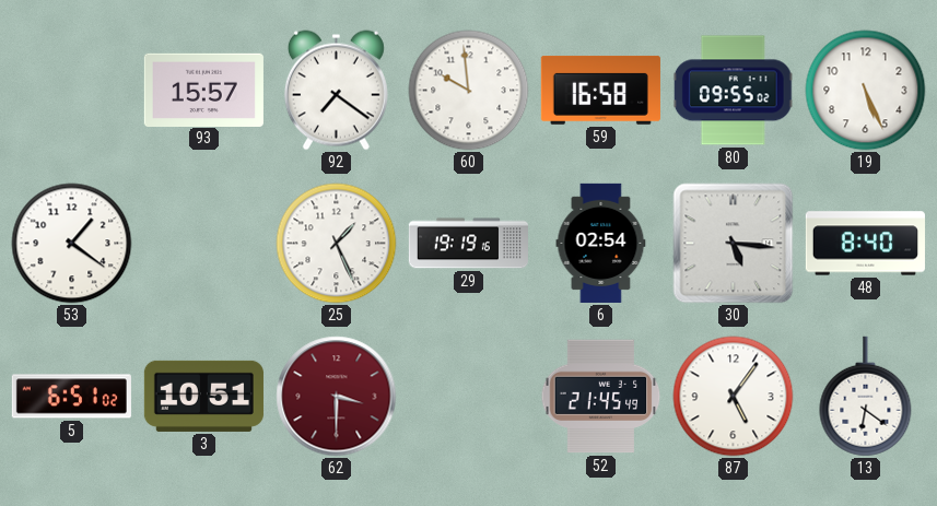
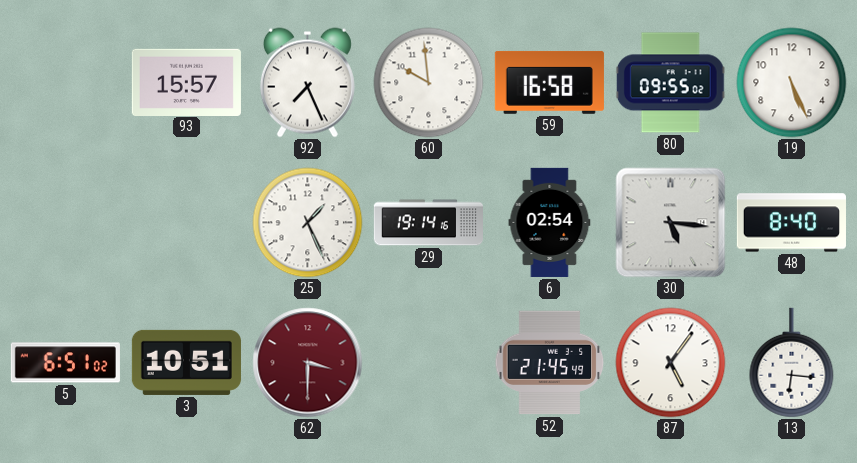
92: 7:21 -> 7:26 (307, 83)
53: 1:21 -> none (72, 244)
29: 19:19 -> 19:14 (428, 223)
13: 6:21 -> 6:16 (792, 363)
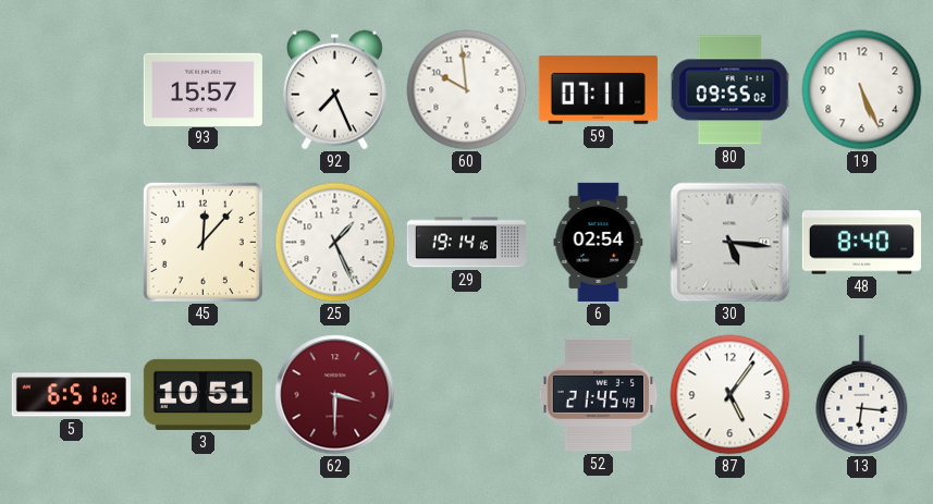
59: 16:58 -> 07:11 (598, 89)
45: none -> 12:07 (202, 242)
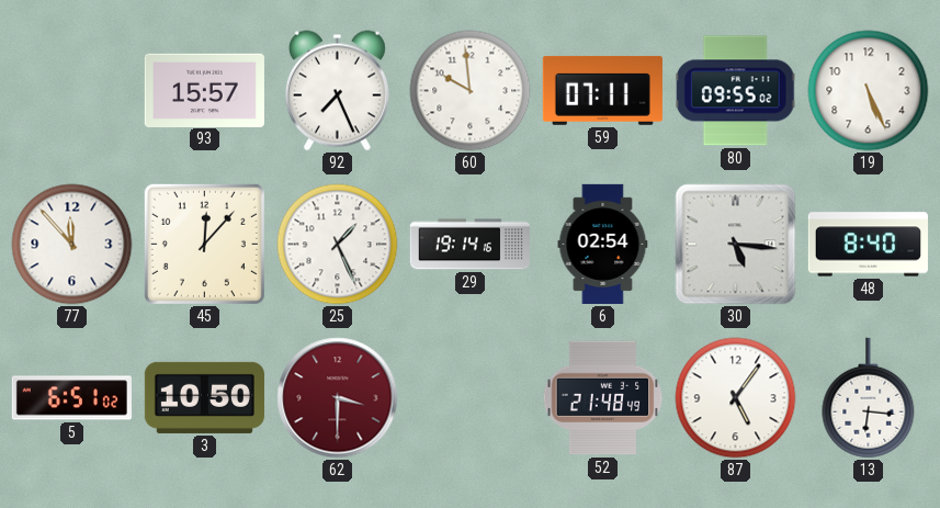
77: none -> 11:53 (72, 245)
3: 10:51 -> 10:50 (204, 397)
52: 21:45 -> 21:48 (603, 398)
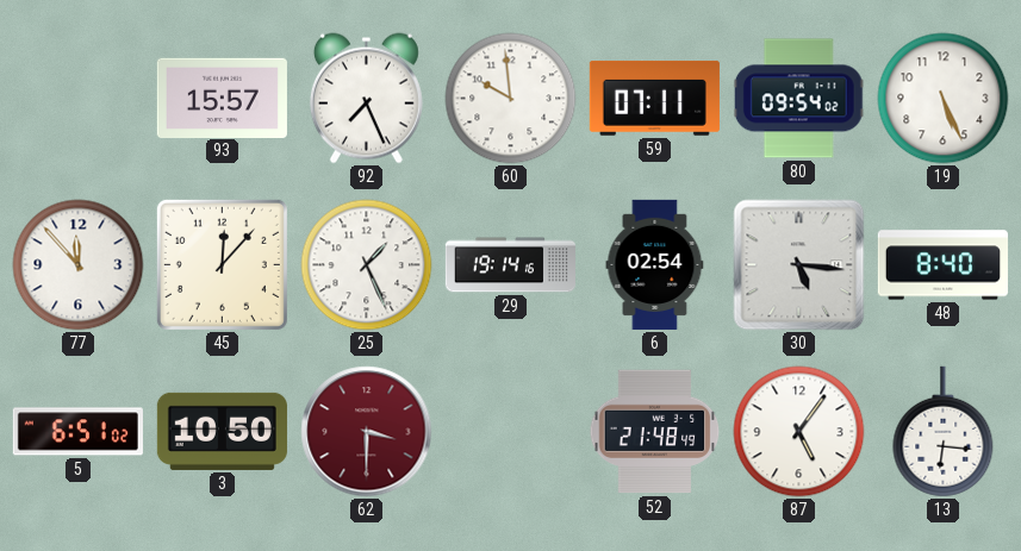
80: 09:55 -> 09:54 (798, 99)
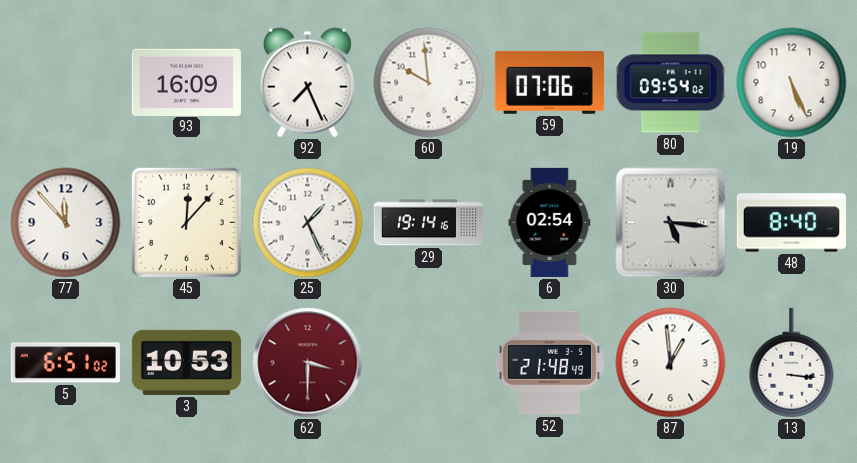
93: 15:57 -> 16:09 (186, 82)
59: 07:11 -> 07:06 (549, 82)
3: 10:50 -> 10:53 (186, 362)
87: 5:06 -> 12:59 (671, 363)
13: 6:16 -> 3:16 (792, 363)
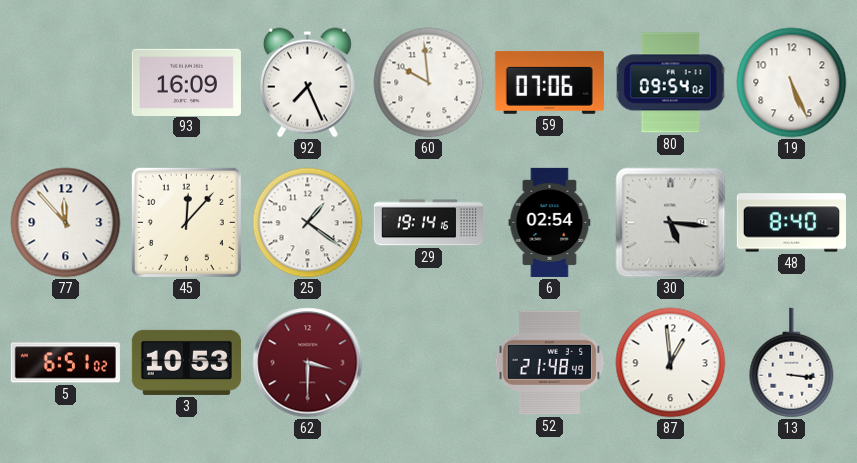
25: 1:26 -> 1:21 (308, 223)
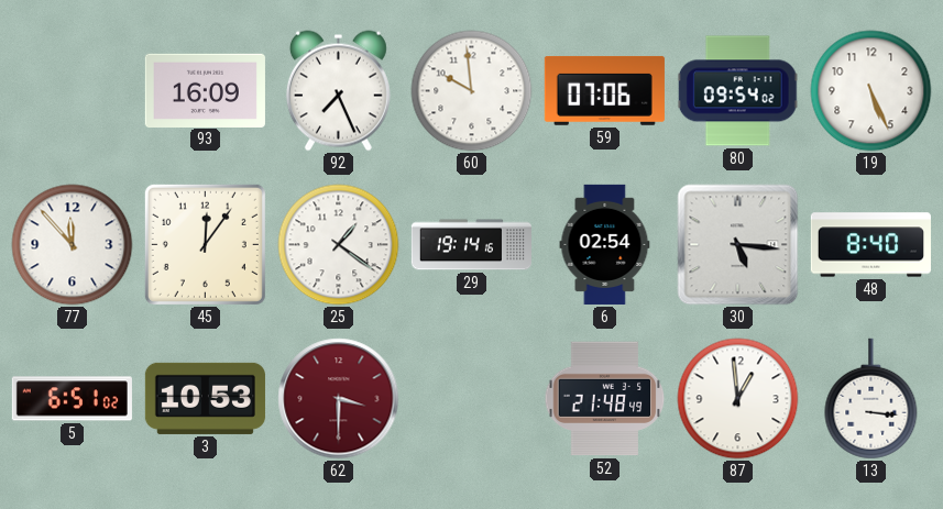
45: 12:07 -> 12:06 (205, 244)
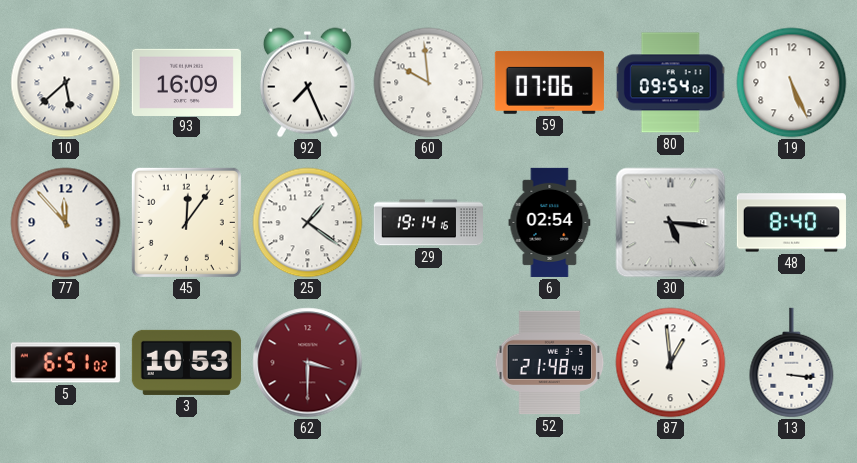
10: none -> 5:38 (66, 83)
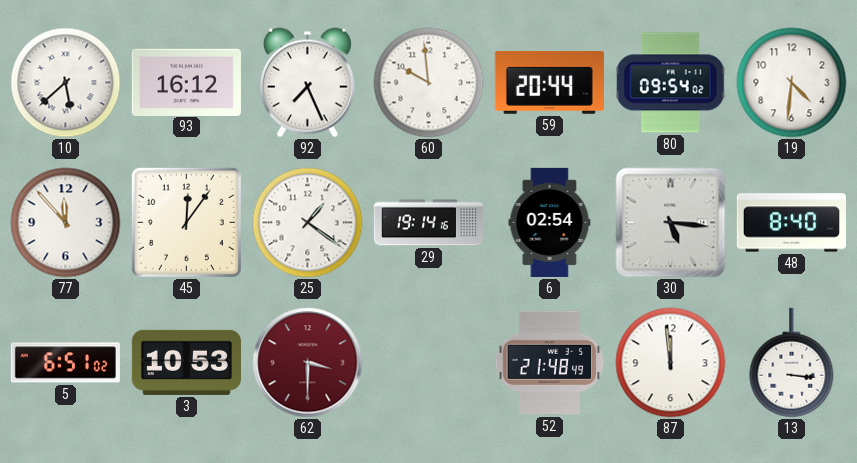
93: 16:09 -> 16:12 (186, 82)
59: 07:06 -> 20:44 (549, 82)
19: 5:26 -> 4:31 (792, 83)
87: 12:59 -> 11:59 (671, 363)
